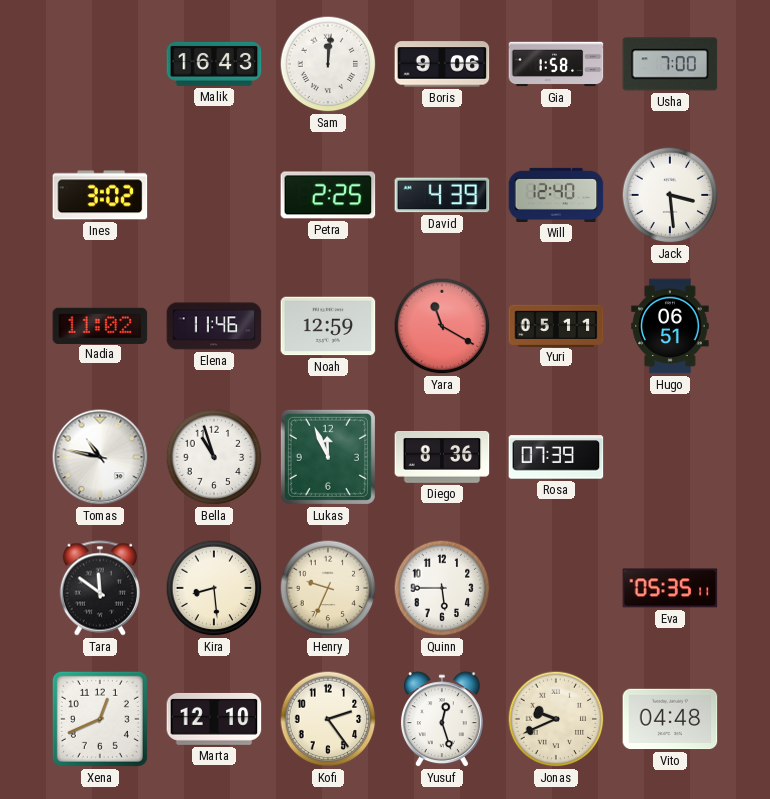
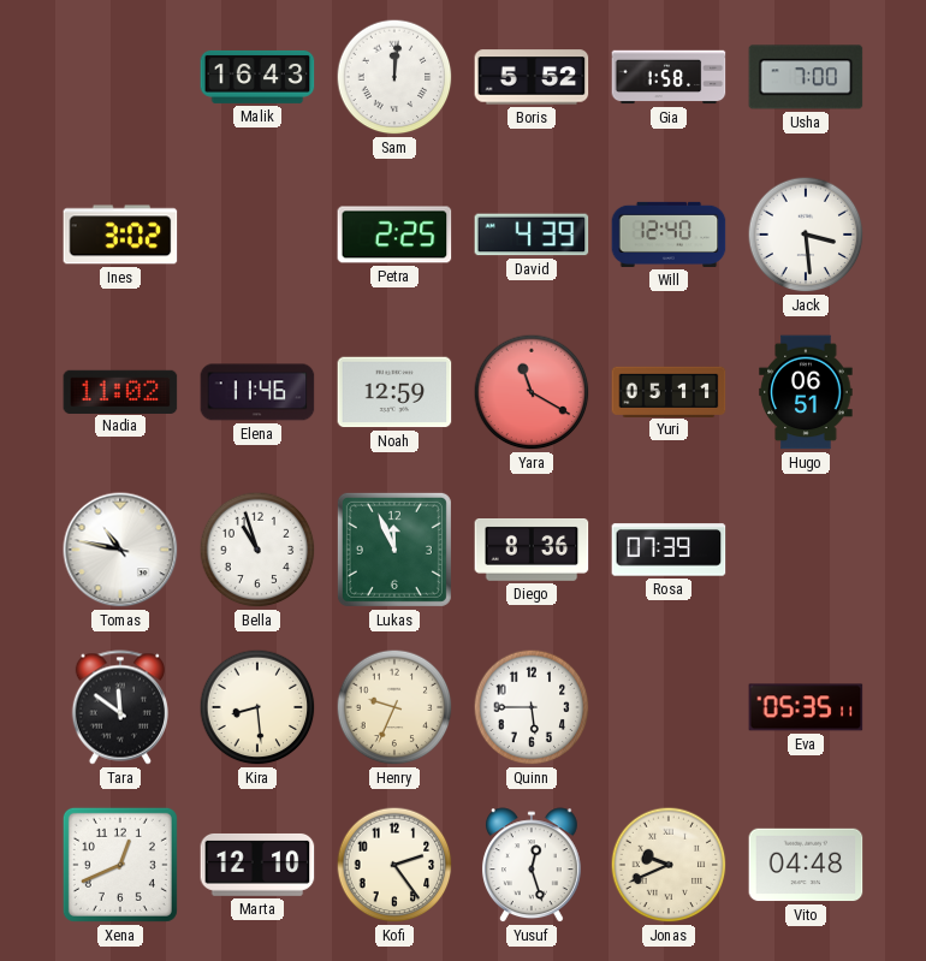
Boris: 9:06 -> 5:52 (532, 77)
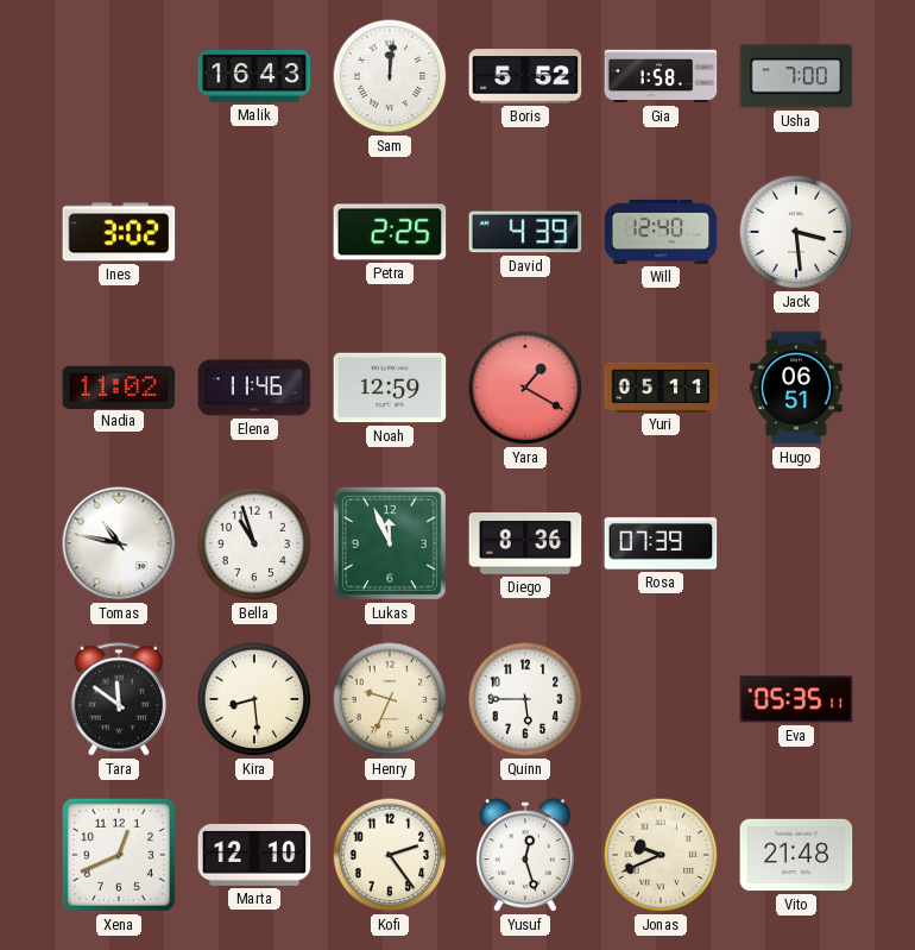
Yara: 11:20 -> 1:20 (525, 388)
Vito: 04:48 -> 21:48 (796, 855)
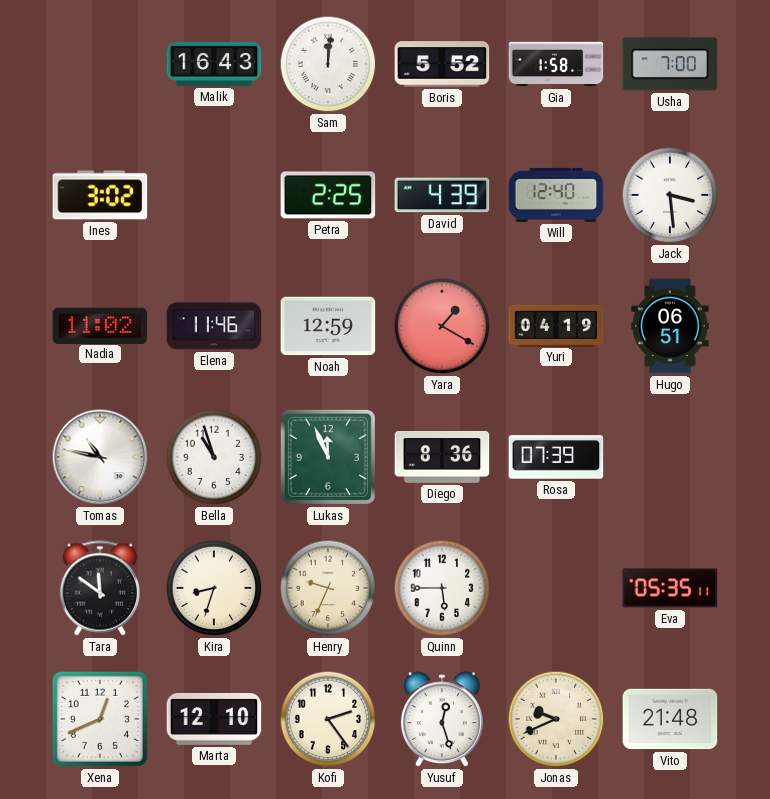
Yuri: 05:11 -> 04:19 (556, 325)
Kira: 8:29 -> 8:33 (214, 588)
